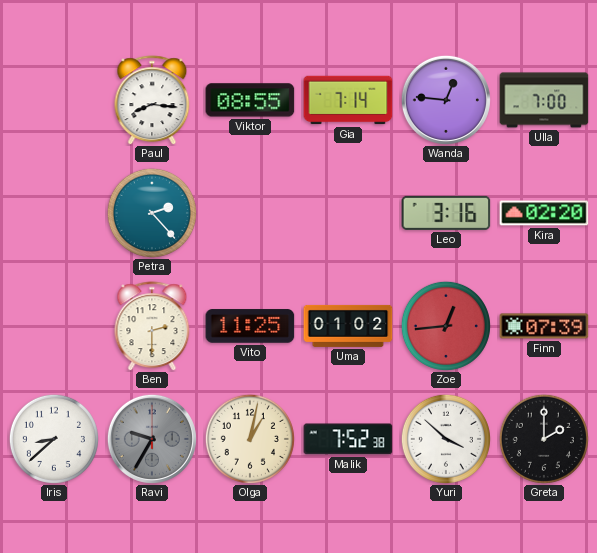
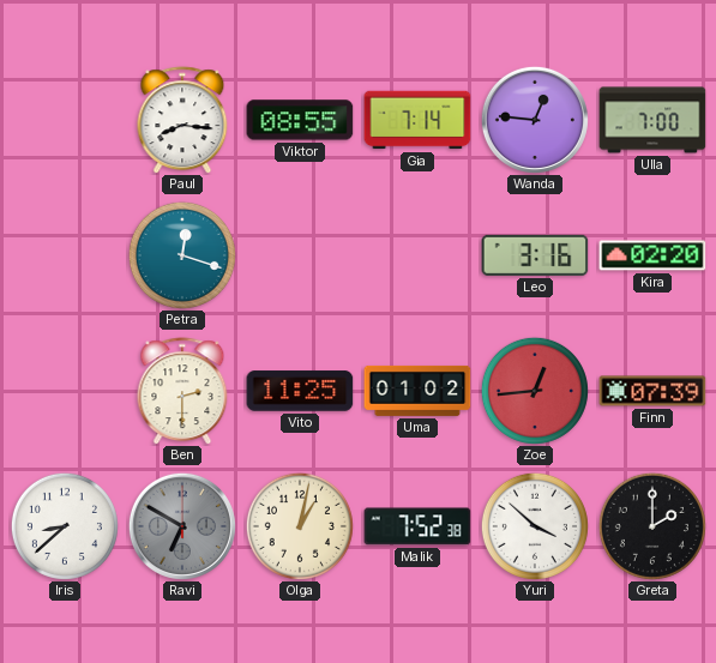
Petra: 2:23 -> 12:18 (182, 255)
Ravi: 9:35 -> 6:50 (182, 526)
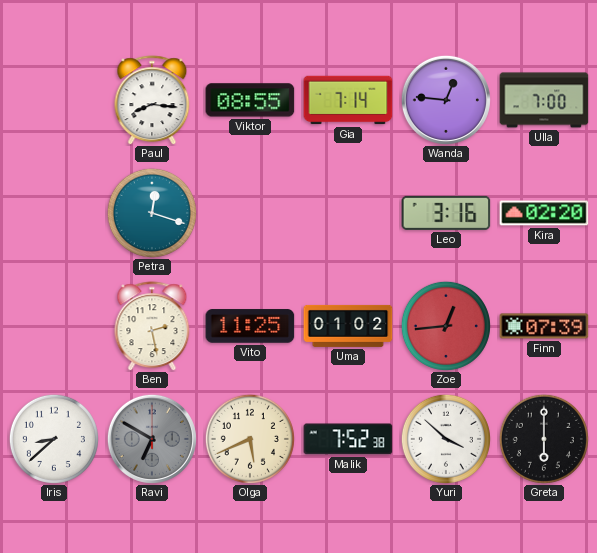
Ben: 2:30 -> 2:28 (152, 326)
Olga: 1:02 -> 5:41 (250, 439)
Greta: 2:00 -> 6:00 (544, 439)
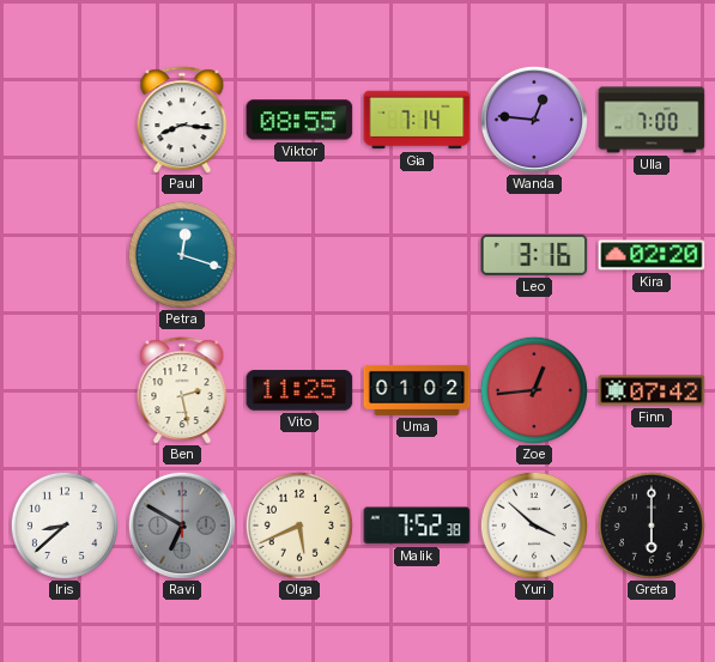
Finn: 07:39 -> 07:42 (652, 390)
